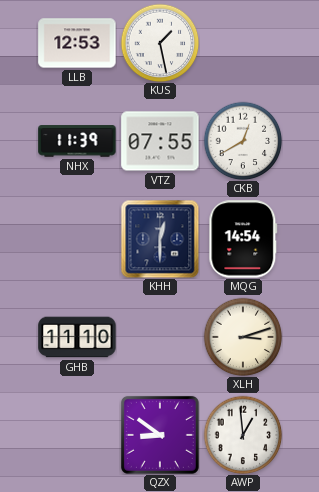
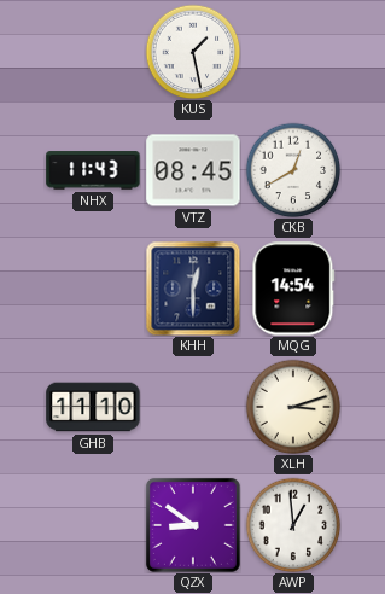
LLB: 12:53 -> none (77, 43)
NHX: 11:39 -> 11:43 (93, 170)
VTZ: 07:55 -> 08:45 (193, 170)
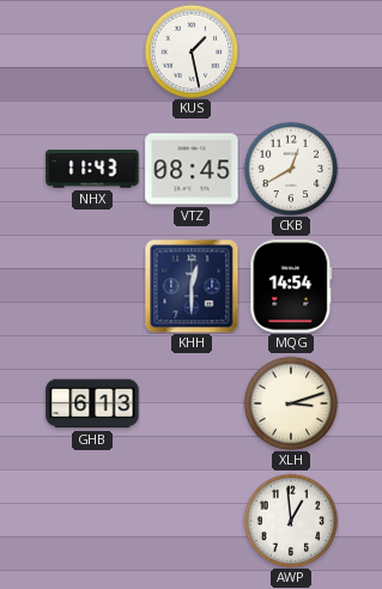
GHB: 11:10 -> 6:13 (92, 403)
QZX: 8:51 -> none (193, 525)
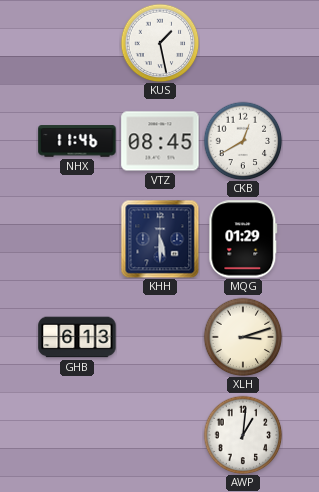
NHX: 11:43 -> 11:46 (77, 141)
KHH: 12:30 -> 5:30 (160, 239)
MQG: 14:54 -> 01:29 (243, 239)
AWP: 12:59 -> 1:01 (243, 435)
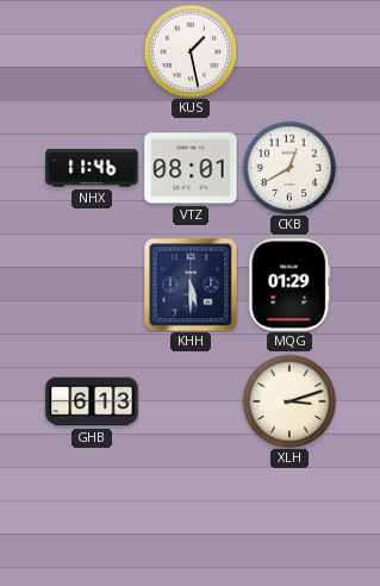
VTZ: 08:45 -> 08:01 (191, 168)
AWP: 1:01 -> none (243, 435)
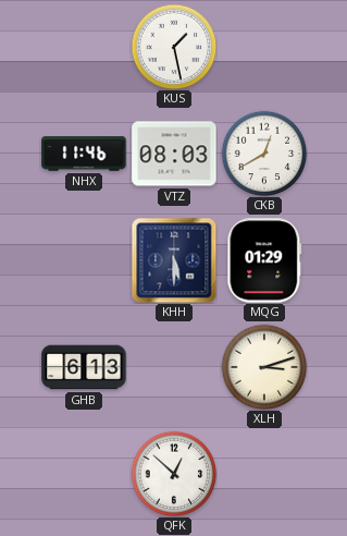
VTZ: 08:01 -> 08:03 (174, 154)
QFK: none -> 12:52 (174, 474)
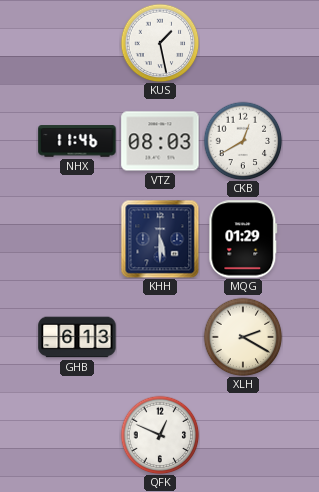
XLH: 3:12 -> 2:20 (243, 337)
QFK: 12:52 -> 12:49 (160, 435)
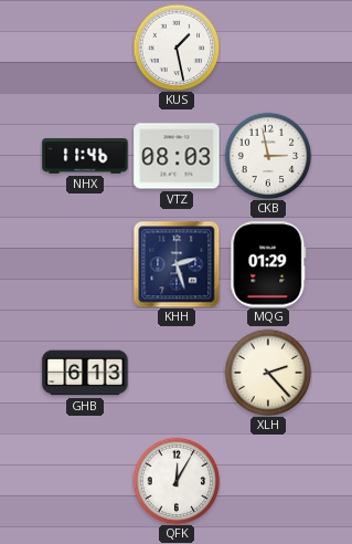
CKB: 12:40 -> 2:58 (268, 156)
KHH: 5:30 -> 2:27 (177, 264)
XLH: 2:20 -> 2:23 (268, 373)
QFK: 12:49 -> 12:05 (177, 481)
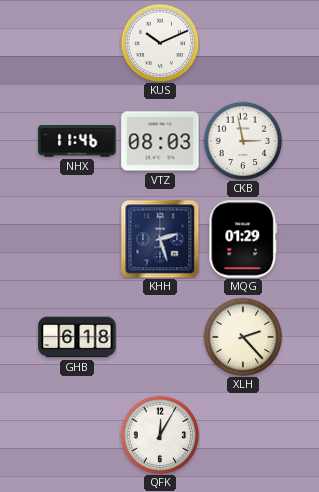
KUS: 1:28 -> 10:11 (160, 43)
GHB: 6:13 -> 6:18 (77, 337)
